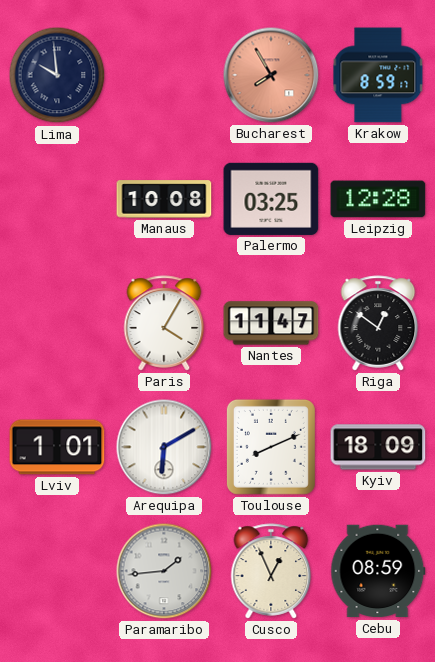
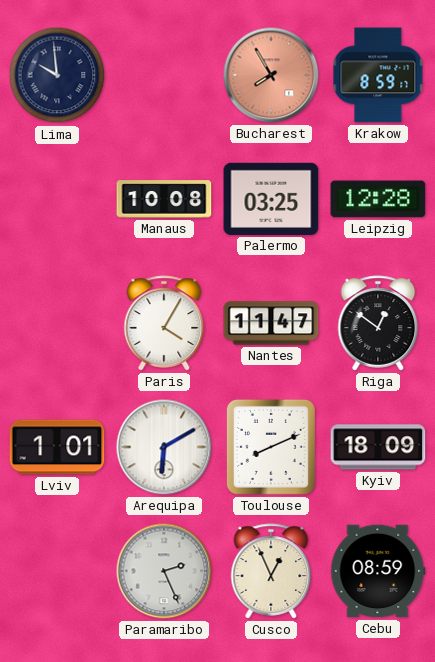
Paramaribo: 1:44 -> 2:26 (164, 571)
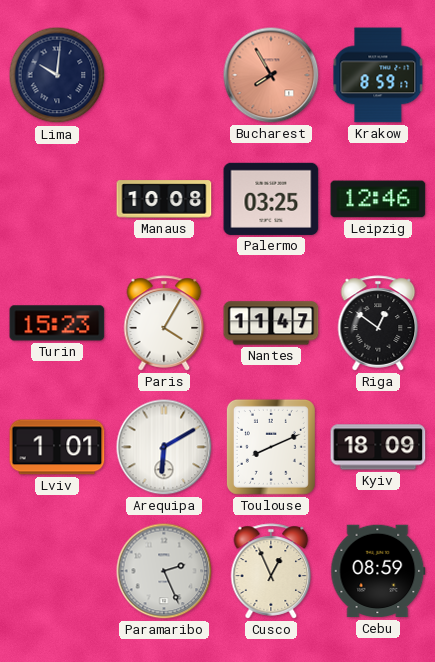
Lima: 9:59 -> 10:01 (57, 75)
Leipzig: 12:28 -> 12:46 (378, 199)
Turin: none -> 15:23 (57, 323)
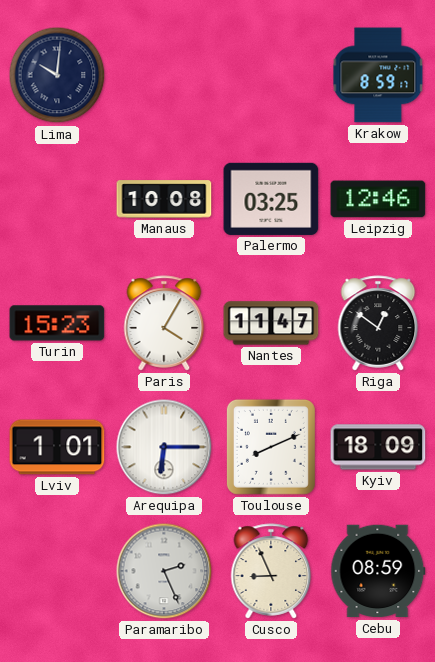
Bucharest: 7:55 -> none (271, 75)
Arequipa: 6:10 -> 6:15 (164, 447)
Cusco: 12:56 -> 8:56 (271, 571)
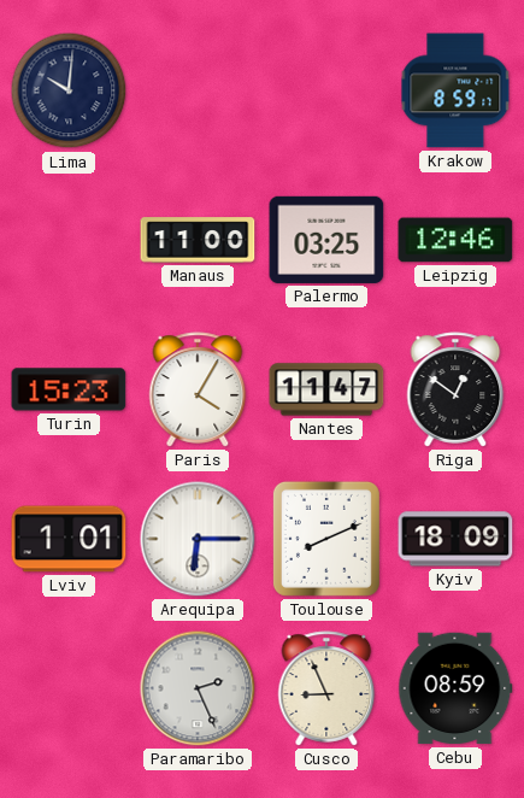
Manaus: 10:08 -> 11:00 (198, 240)
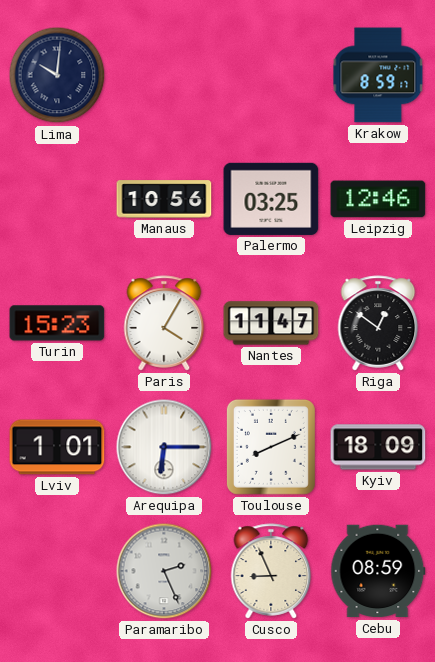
Manaus: 11:00 -> 10:56 (164, 199)
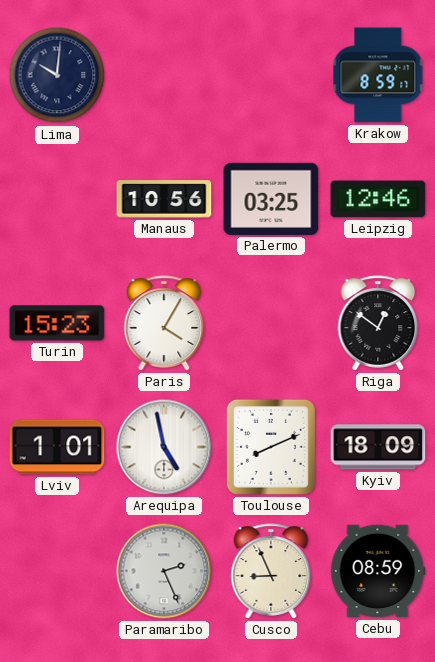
Nantes: 11:47 -> none (271, 323)
Arequipa: 6:15 -> 4:58 (164, 447)
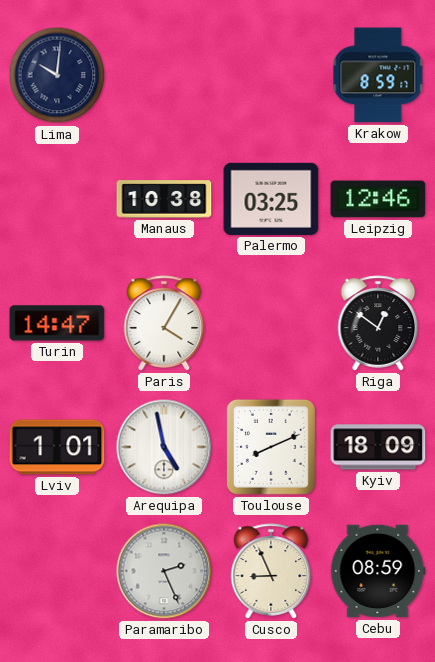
Manaus: 10:56 -> 10:38 (164, 199)
Turin: 15:23 -> 14:47 (57, 323)
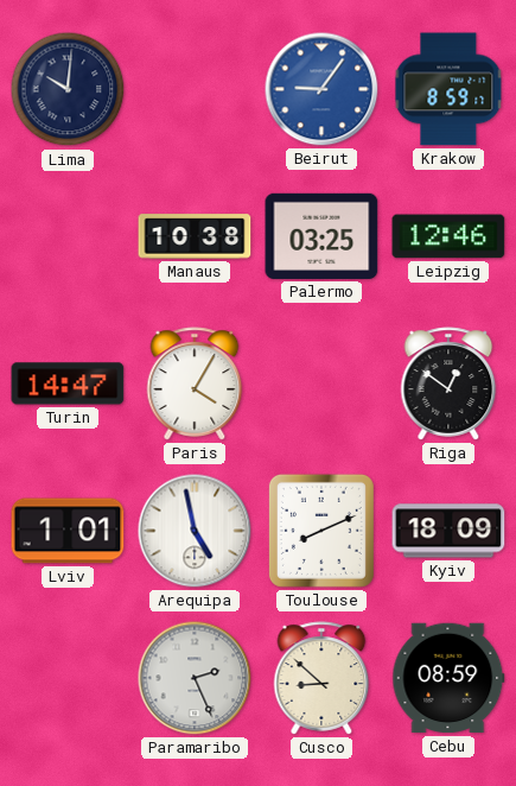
Beirut: none -> 9:06 (321, 89)
Cusco: 8:56 -> 8:52 (321, 678)
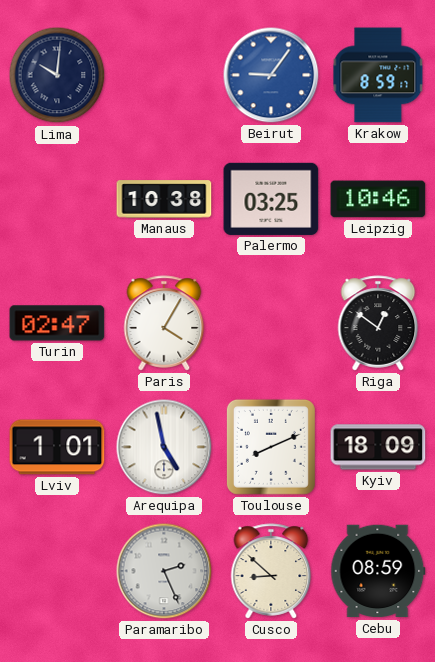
Leipzig: 12:46 -> 10:46 (378, 199)
Turin: 14:47 -> 02:47 (57, 323)
